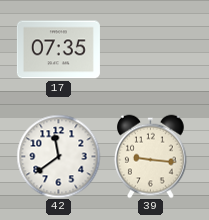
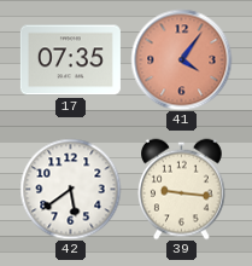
41: none -> 4:06 (181, 59)
42: 11:39 -> 5:39 (70, 189)
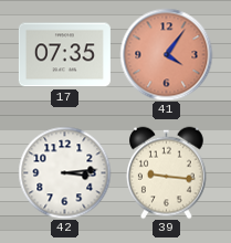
42: 5:39 -> 3:14 (64, 172)
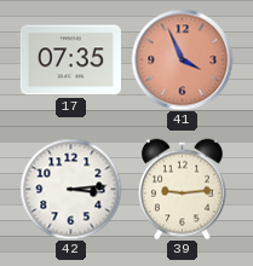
41: 4:06 -> 3:56 (182, 59)
39: 9:16 -> 9:14 (183, 189)
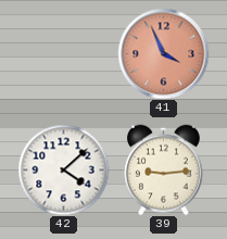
17: 07:35 -> none (70, 60)
42: 3:14 -> 4:08 (63, 169)
